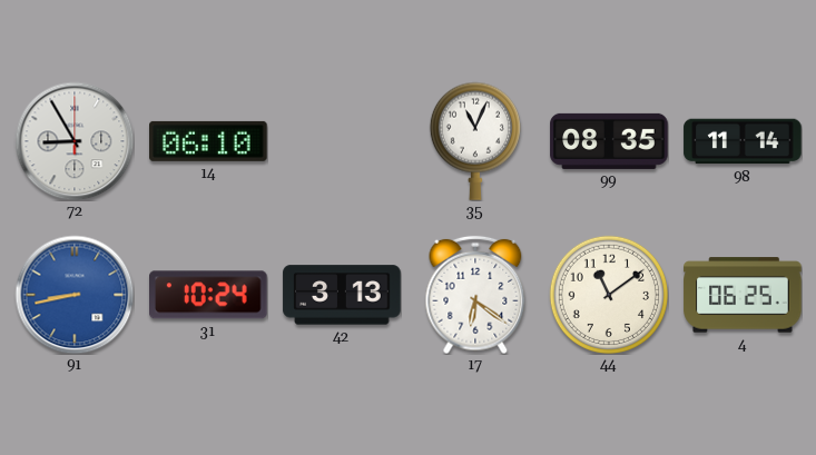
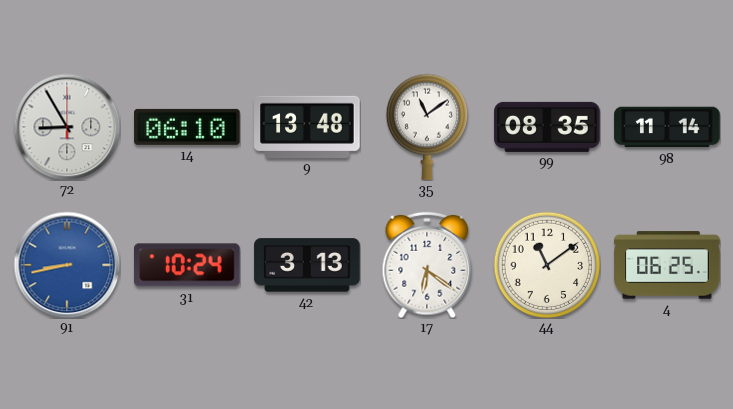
9: none -> 13:48 (307, 127)
35: 11:04 -> 11:09 (427, 127)
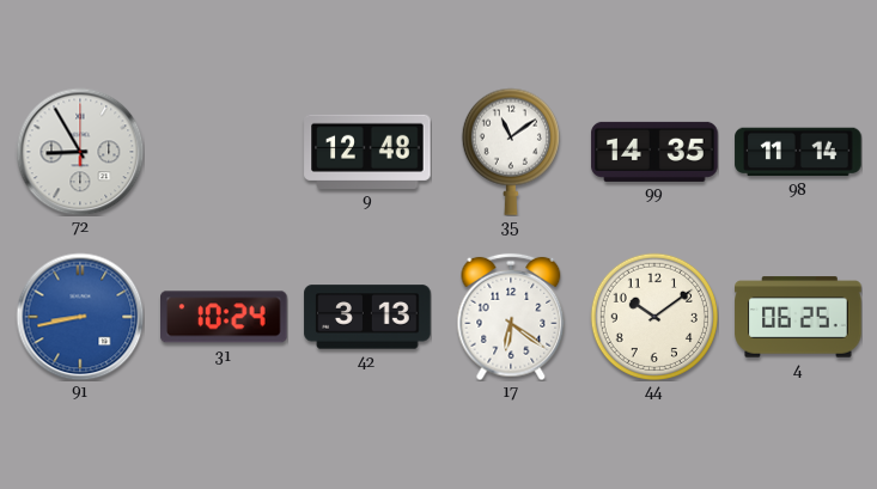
14: 06:10 -> none (187, 127)
9: 13:48 -> 12:48 (367, 152)
99: 08:35 -> 14:35 (654, 152)
44: 11:09 -> 10:09 (653, 316)
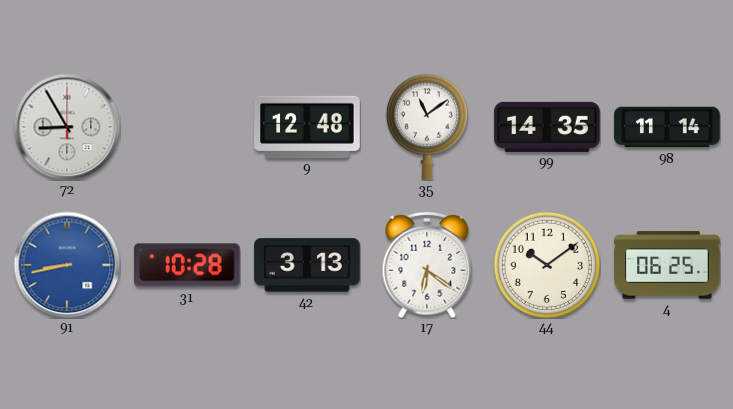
31: 10:24 -> 10:28 (188, 265)
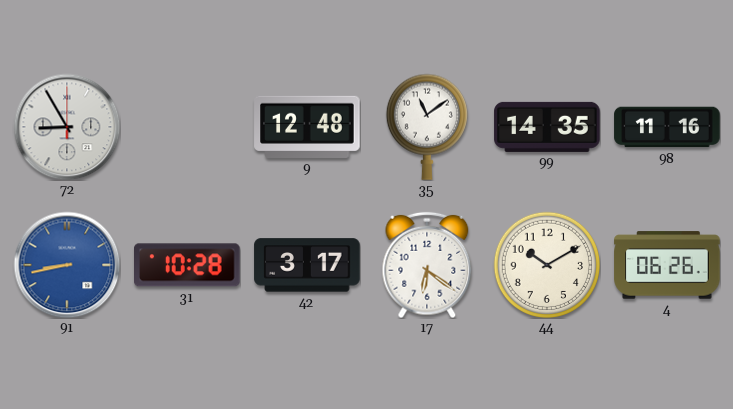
98: 11:14 -> 11:16 (667, 127)
42: 3:13 -> 3:17 (307, 265)
44: 10:09 -> 10:10 (546, 264)
4: 06:25 -> 06:26 (667, 265)
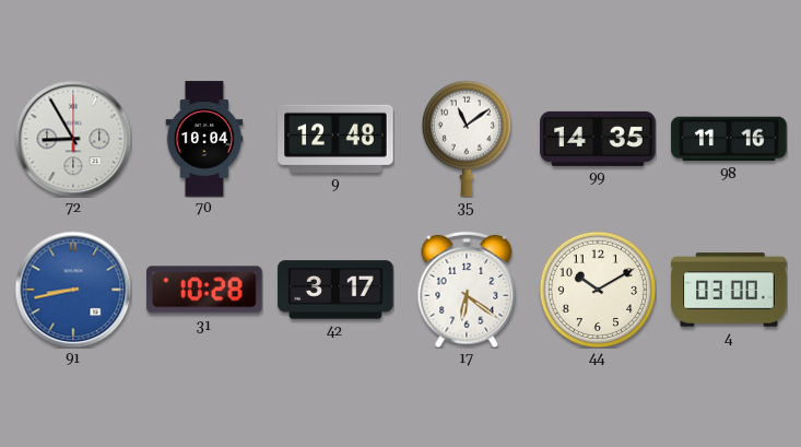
70: none -> 10:04 (204, 139)
4: 06:26 -> 03:00 (729, 290)
